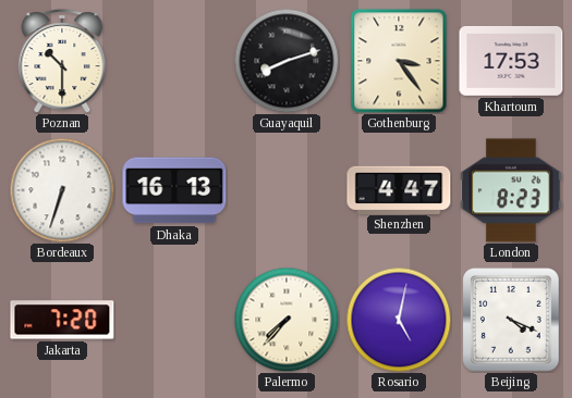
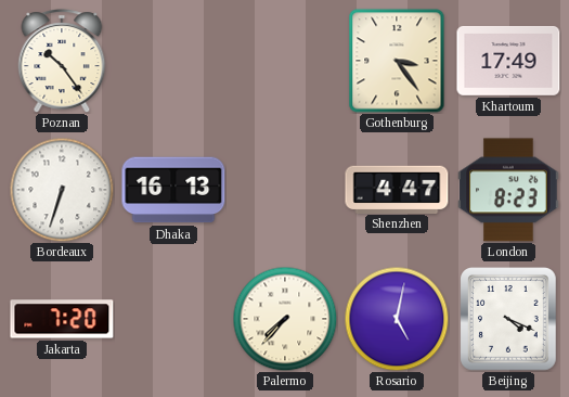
Poznan: 10:30 -> 10:24 (62, 61)
Guayaquil: 8:12 -> none (287, 61)
Khartoum: 17:53 -> 17:49 (508, 61)
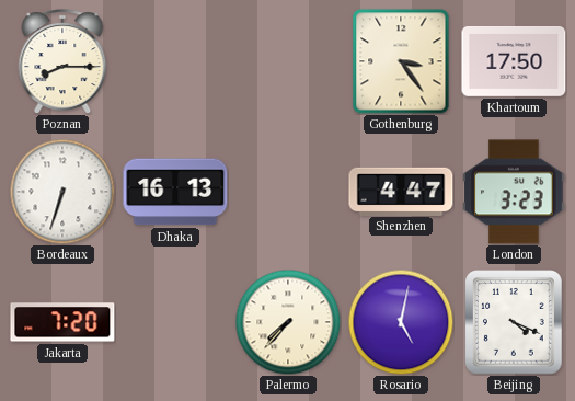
Poznan: 10:24 -> 8:15 (62, 61)
Khartoum: 17:49 -> 17:50 (514, 61)
London: 8:23 -> 3:23 (514, 192)
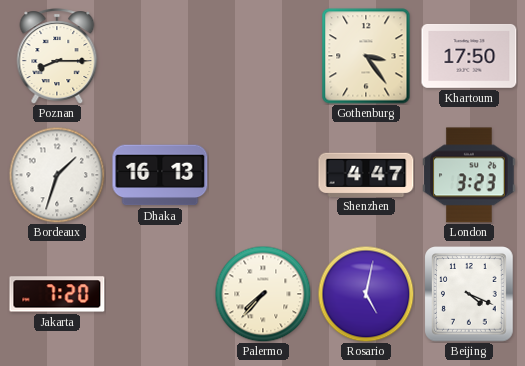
Bordeaux: 6:33 -> 1:33 (57, 175)
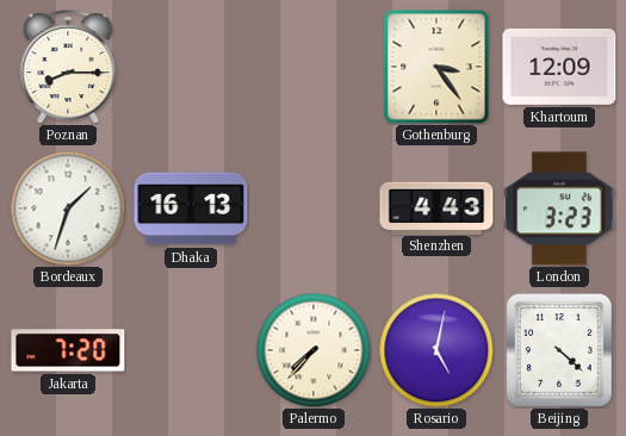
Khartoum: 17:50 -> 12:09 (559, 67)
Shenzhen: 4:47 -> 4:43 (436, 207)
Beijing: 4:19 -> 4:22 (560, 350)
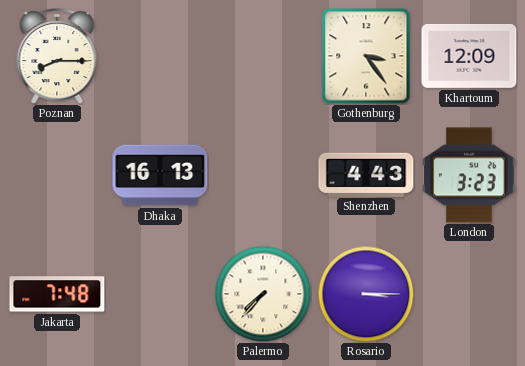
Bordeaux: 1:33 -> none (68, 208)
Jakarta: 7:20 -> 7:48 (57, 294)
Rosario: 5:02 -> 3:15 (366, 294)
Beijing: 4:22 -> none (560, 350)
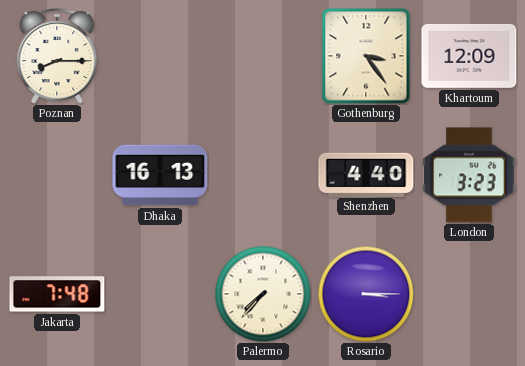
Shenzhen: 4:43 -> 4:40 (366, 174)
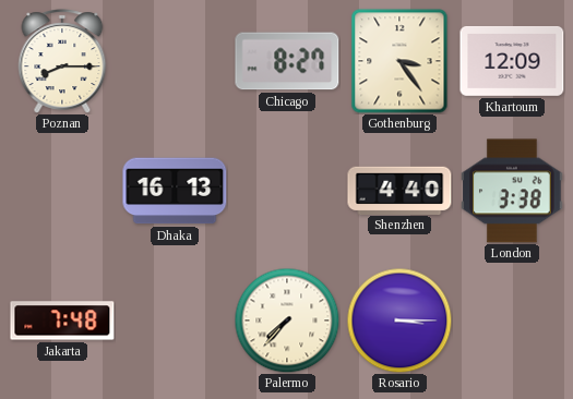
Chicago: none -> 8:27 (287, 61)
London: 3:23 -> 3:38 (512, 191)
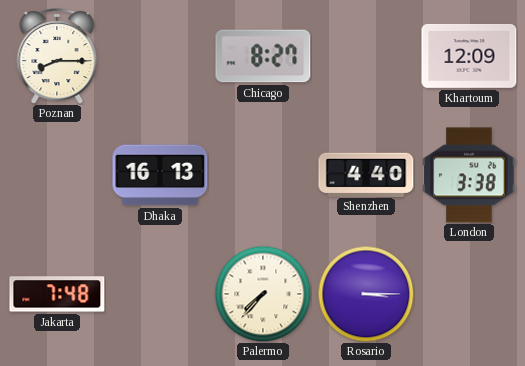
Gothenburg: 3:24 -> none (399, 61)
